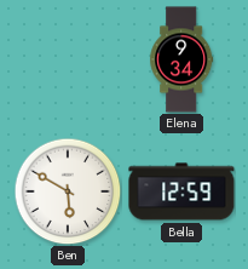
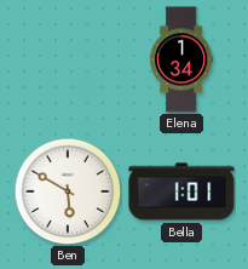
Elena: 9:34 -> 1:34 (181, 59)
Bella: 12:59 -> 1:01 (181, 191)
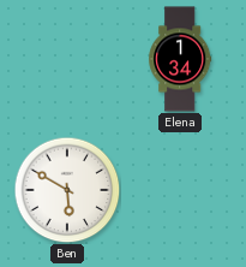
Bella: 1:01 -> none (181, 191)
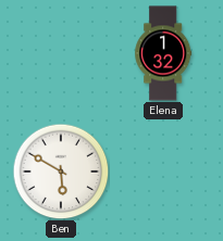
Elena: 1:34 -> 1:32 (163, 53)
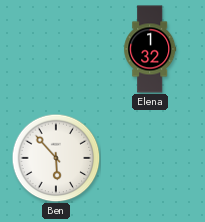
Ben: 5:50 -> 5:53 (56, 158)
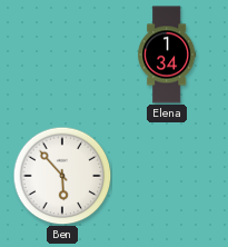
Elena: 1:32 -> 1:34 (167, 55)
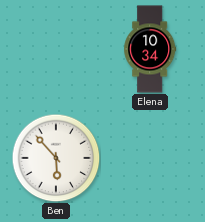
Elena: 1:34 -> 10:34 (150, 49)
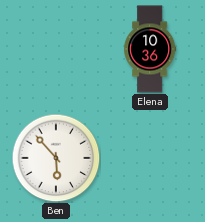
Elena: 10:34 -> 10:36 (150, 49)
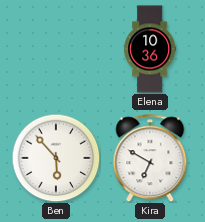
Kira: none -> 6:50 (150, 158)
